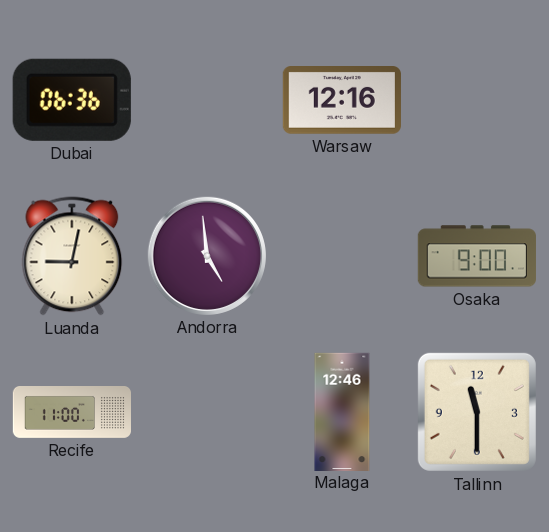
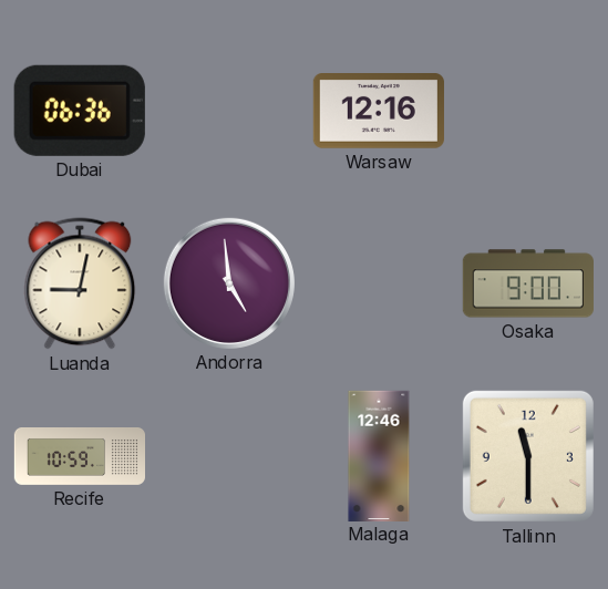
Recife: 11:00 -> 10:59 (80, 457)
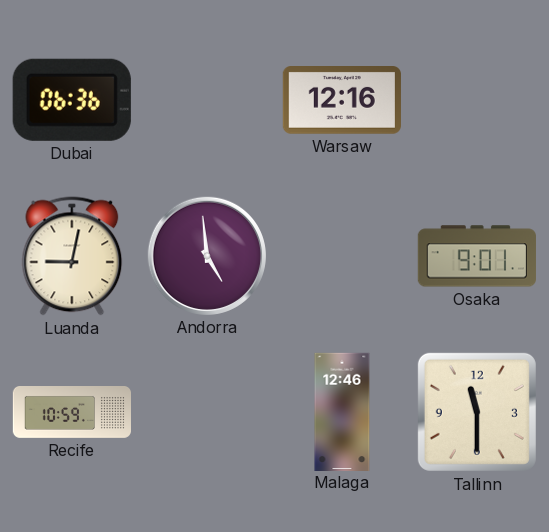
Osaka: 9:00 -> 9:01 (477, 256)
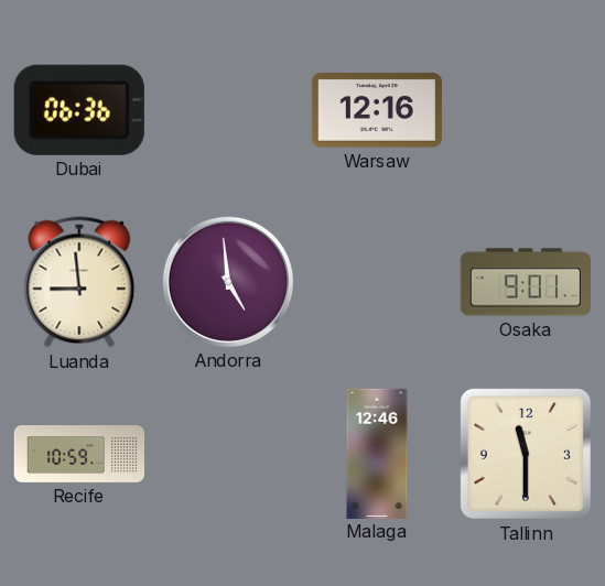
Luanda: 9:02 -> 8:59 (79, 282)
